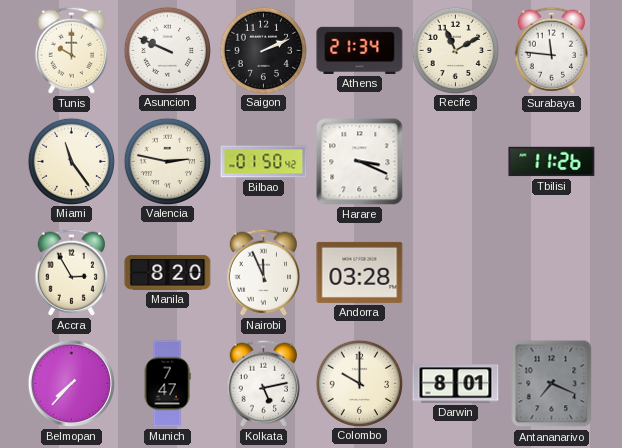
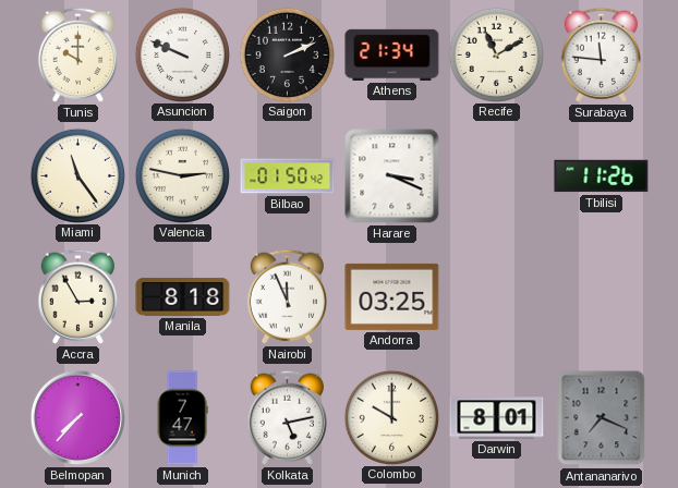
Manila: 8:20 -> 8:18 (183, 297)
Andorra: 03:28 -> 03:25 (392, 296)
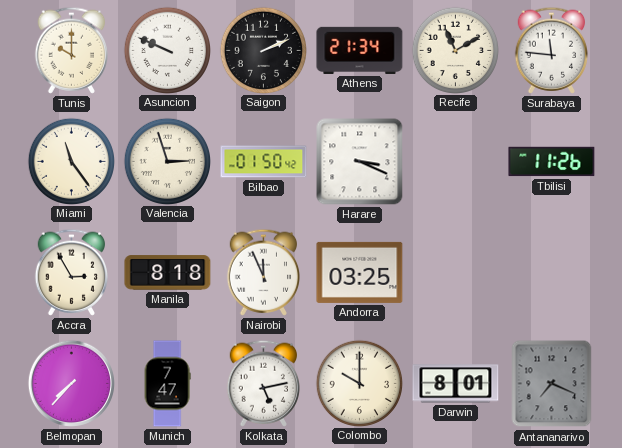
Valencia: 2:47 -> 2:57 (167, 161)
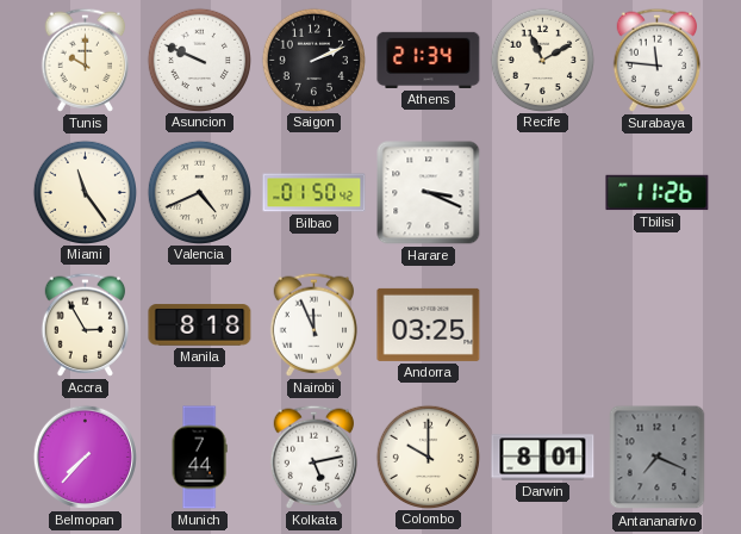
Valencia: 2:57 -> 4:41 (199, 192)
Munich: 7:47 -> 7:44 (199, 458)
